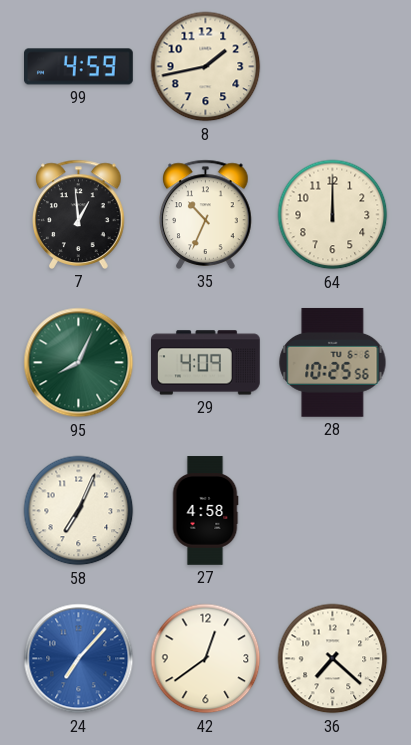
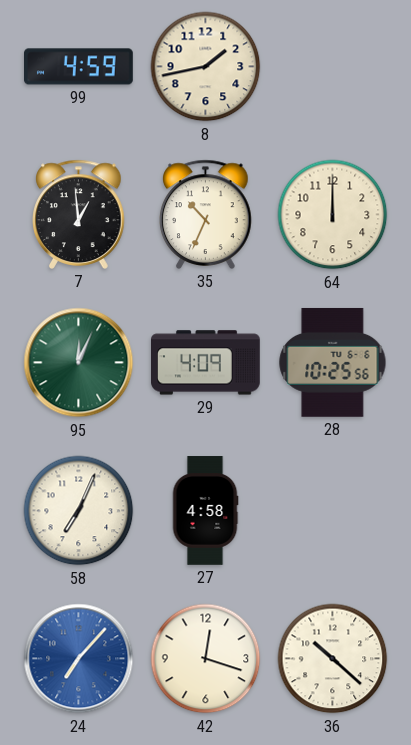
95: 8:04 -> 12:04 (79, 363)
42: 12:39 -> 12:18 (206, 659)
36: 7:22 -> 10:22 (333, 659)
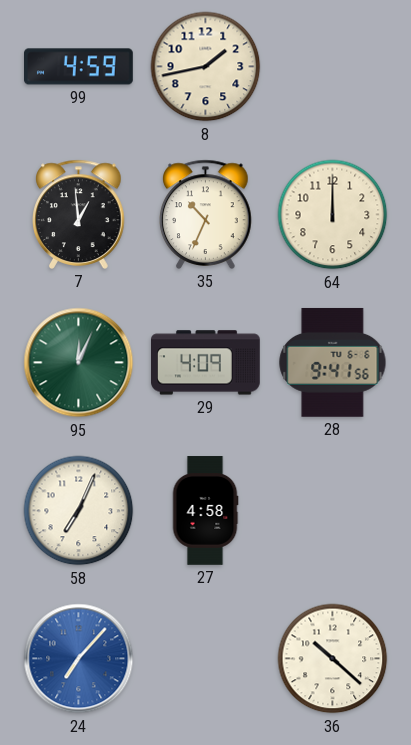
28: 10:25 -> 9:41 (333, 362)
42: 12:18 -> none (206, 659)
